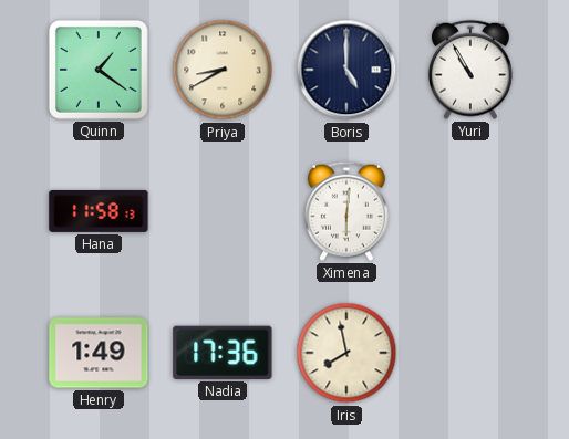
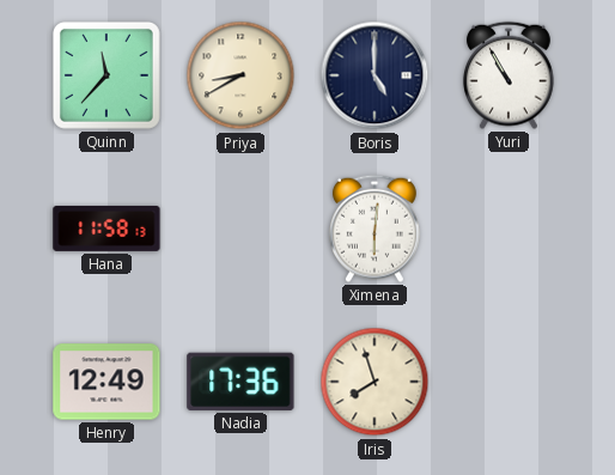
Quinn: 1:21 -> 11:37 (106, 75)
Henry: 1:49 -> 12:49 (106, 382)
Iris: 7:58 -> 7:57 (375, 382)
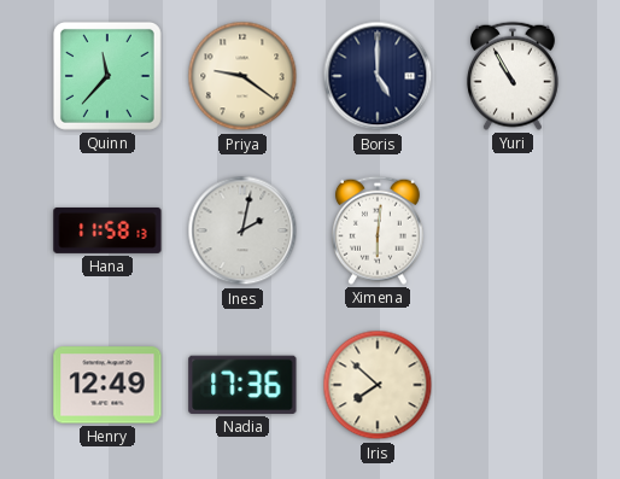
Priya: 8:40 -> 9:21 (242, 76)
Ines: none -> 2:02 (242, 230)
Iris: 7:57 -> 7:52 (378, 385)
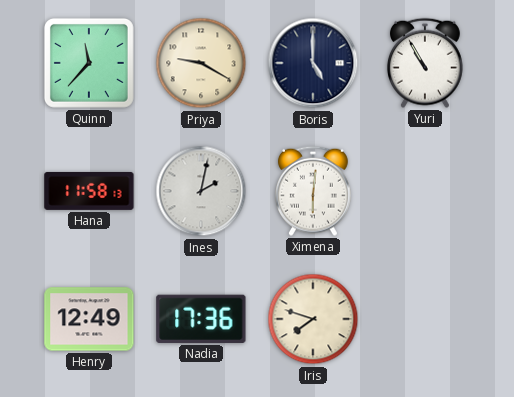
Priya: 9:21 -> 9:20 (201, 63)
Iris: 7:52 -> 7:48 (313, 319)
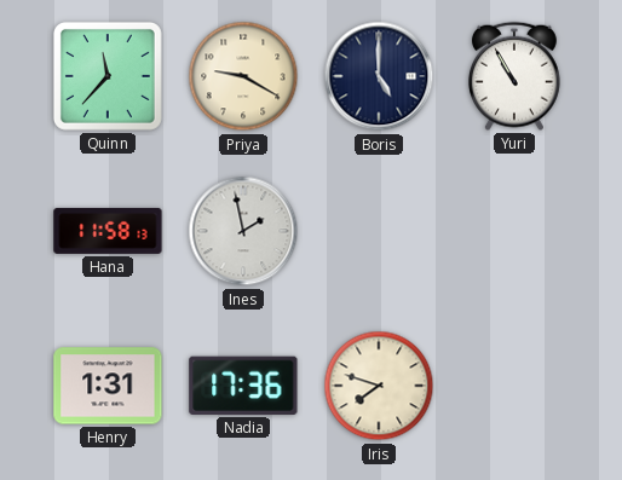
Ines: 2:02 -> 1:58 (243, 231)
Ximena: 6:01 -> none (313, 191)
Henry: 12:49 -> 1:31 (108, 386)
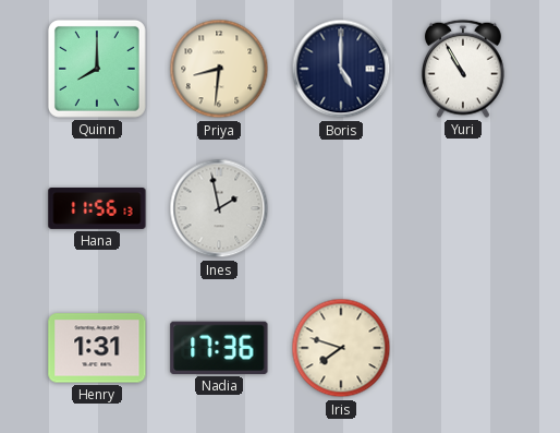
Quinn: 11:37 -> 8:00 (97, 69)
Priya: 9:20 -> 8:31 (219, 69)
Hana: 11:58 -> 11:56 (97, 208)
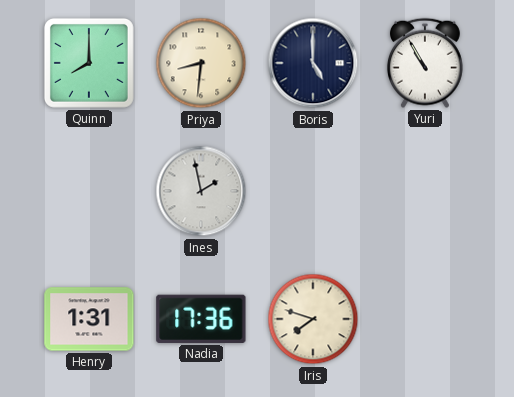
Hana: 11:56 -> none (97, 208)
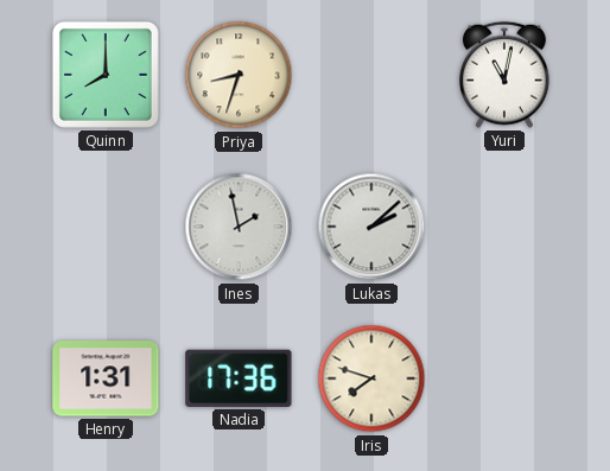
Priya: 8:31 -> 8:33 (239, 75)
Boris: 5:00 -> none (313, 63)
Yuri: 10:55 -> 11:02 (504, 75)
Lukas: none -> 2:08 (371, 227)
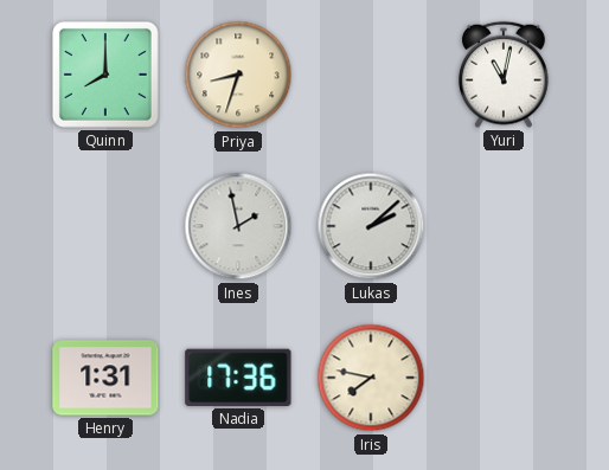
Iris: 7:48 -> 7:47 (371, 378)
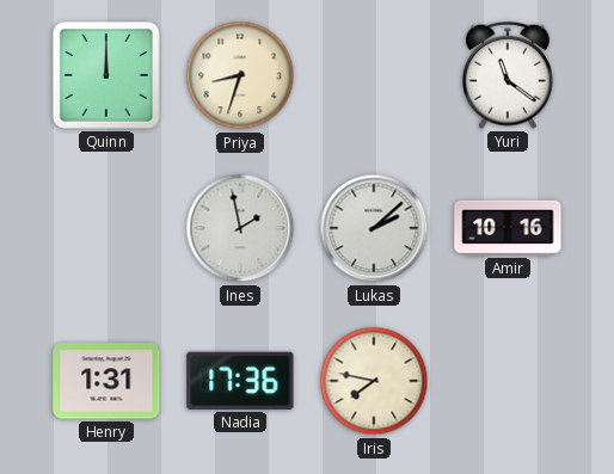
Quinn: 8:00 -> 12:00 (106, 75)
Yuri: 11:02 -> 11:21 (508, 75)
Amir: none -> 10:16 (508, 228)
